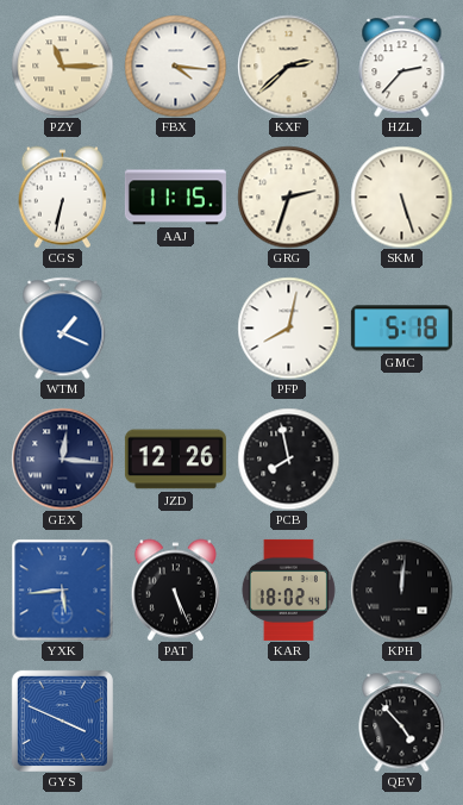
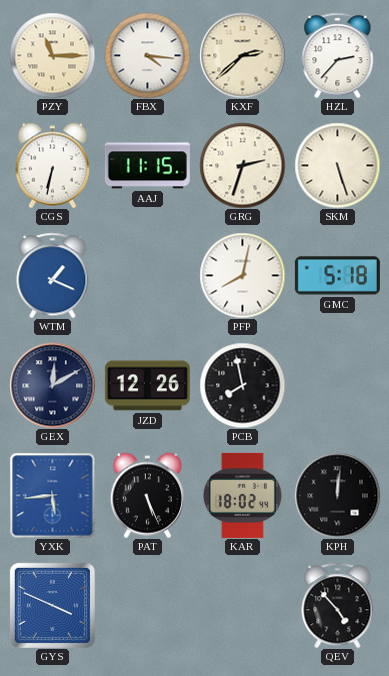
GEX: 12:16 -> 12:10 (52, 385)
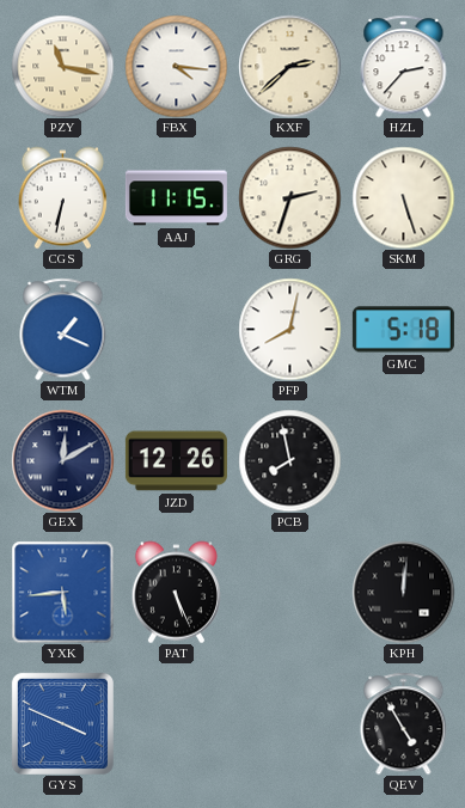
PZY: 11:15 -> 11:17 (62, 66)
KAR: 18:02 -> none (242, 495)
QEV: 4:53 -> 4:55 (404, 723)
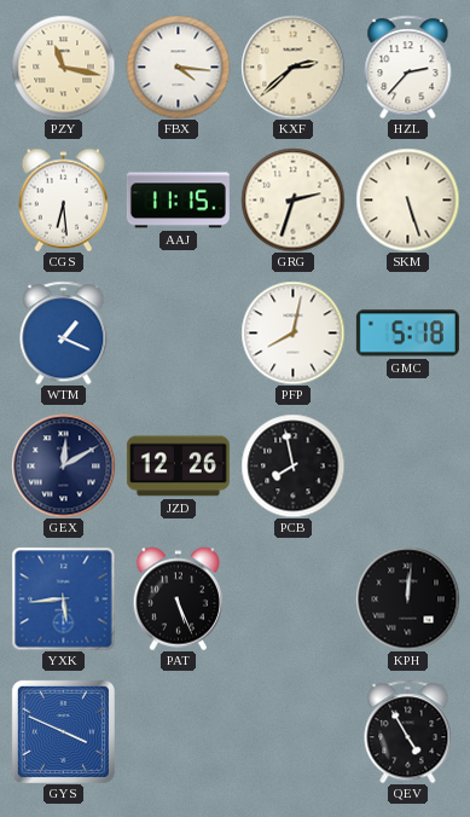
CGS: 6:32 -> 6:29 (63, 199)
